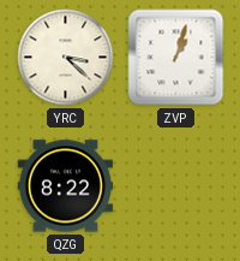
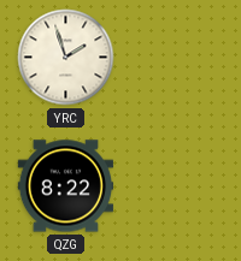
YRC: 3:22 -> 1:57 (66, 58)
ZVP: 1:03 -> none (176, 58)
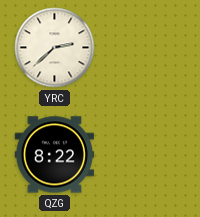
YRC: 1:57 -> 2:38 (55, 48)
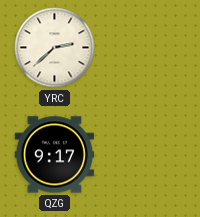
QZG: 8:22 -> 9:17 (54, 155)
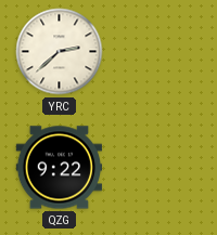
QZG: 9:17 -> 9:22 (59, 168)
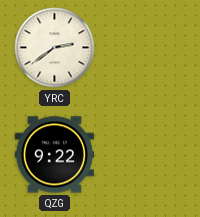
YRC: 2:38 -> 2:39 (55, 48)
